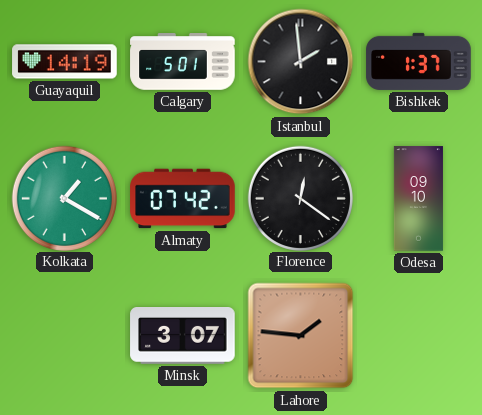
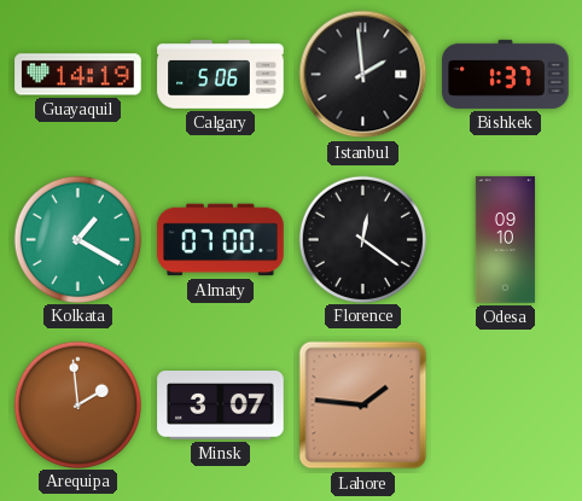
Calgary: 5:01 -> 5:06 (221, 75)
Almaty: 07:42 -> 07:00 (221, 240)
Arequipa: none -> 1:59 (77, 404)
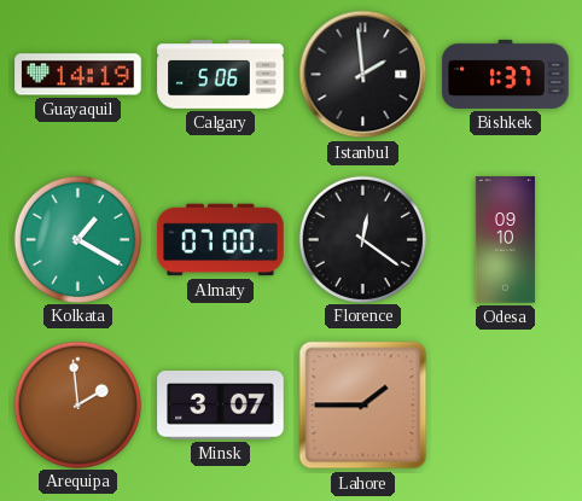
Lahore: 1:46 -> 1:45 (363, 406)
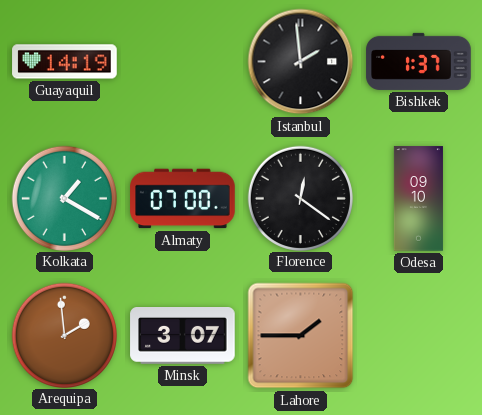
Calgary: 5:06 -> none (221, 75)
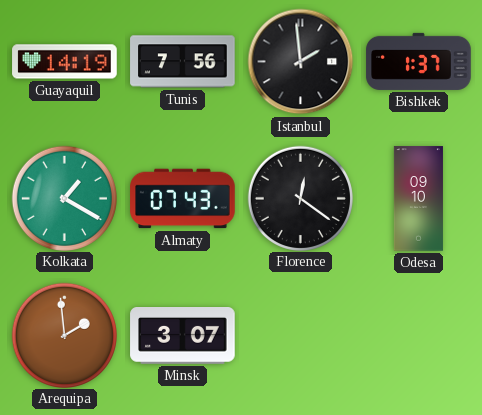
Tunis: none -> 7:56 (183, 62)
Almaty: 07:00 -> 07:43 (183, 199)
Lahore: 1:45 -> none (301, 336)
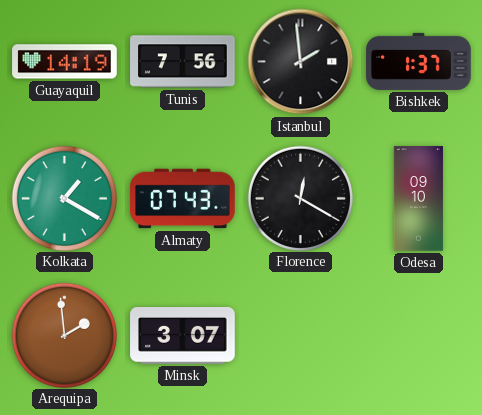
Florence: 12:21 -> 12:20 (300, 198)
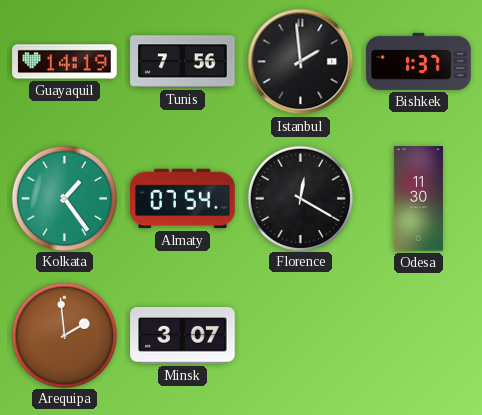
Kolkata: 1:20 -> 1:24 (64, 198)
Almaty: 07:43 -> 07:54 (183, 199)
Odesa: 09:10 -> 11:30 (418, 199)
